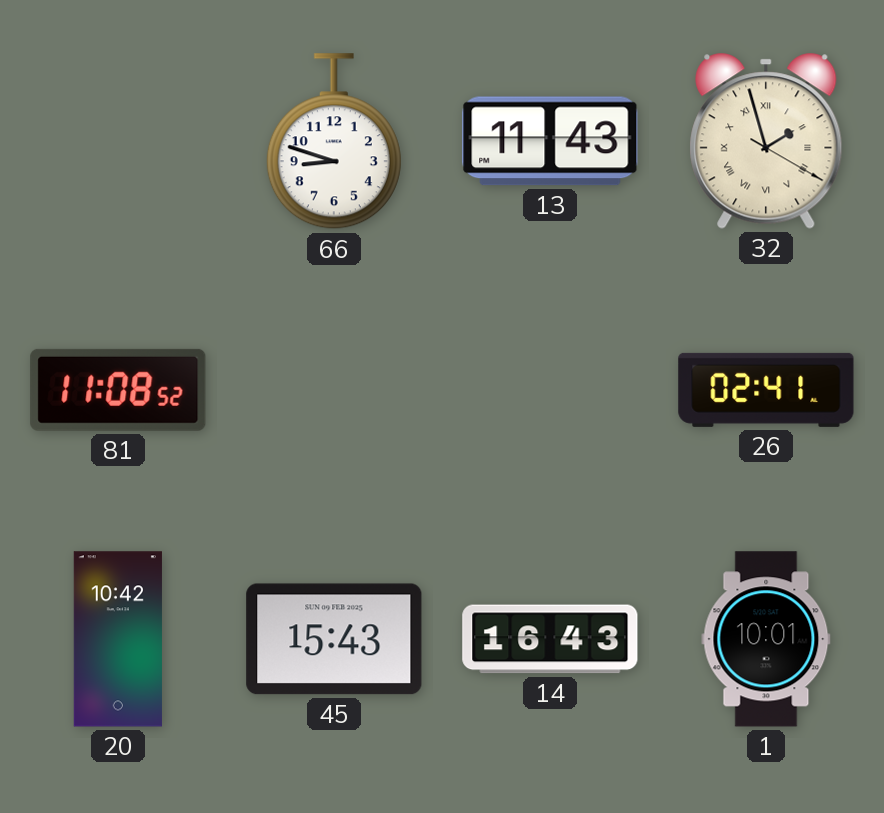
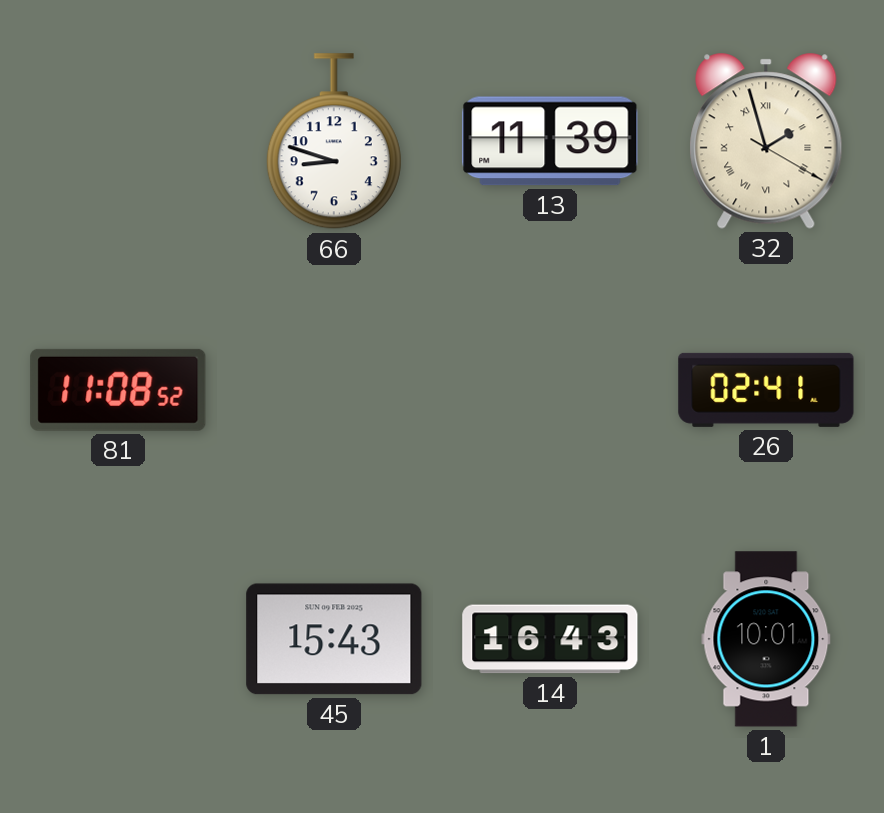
13: 11:43 -> 11:39 (550, 141)
20: 10:42 -> none (118, 639)
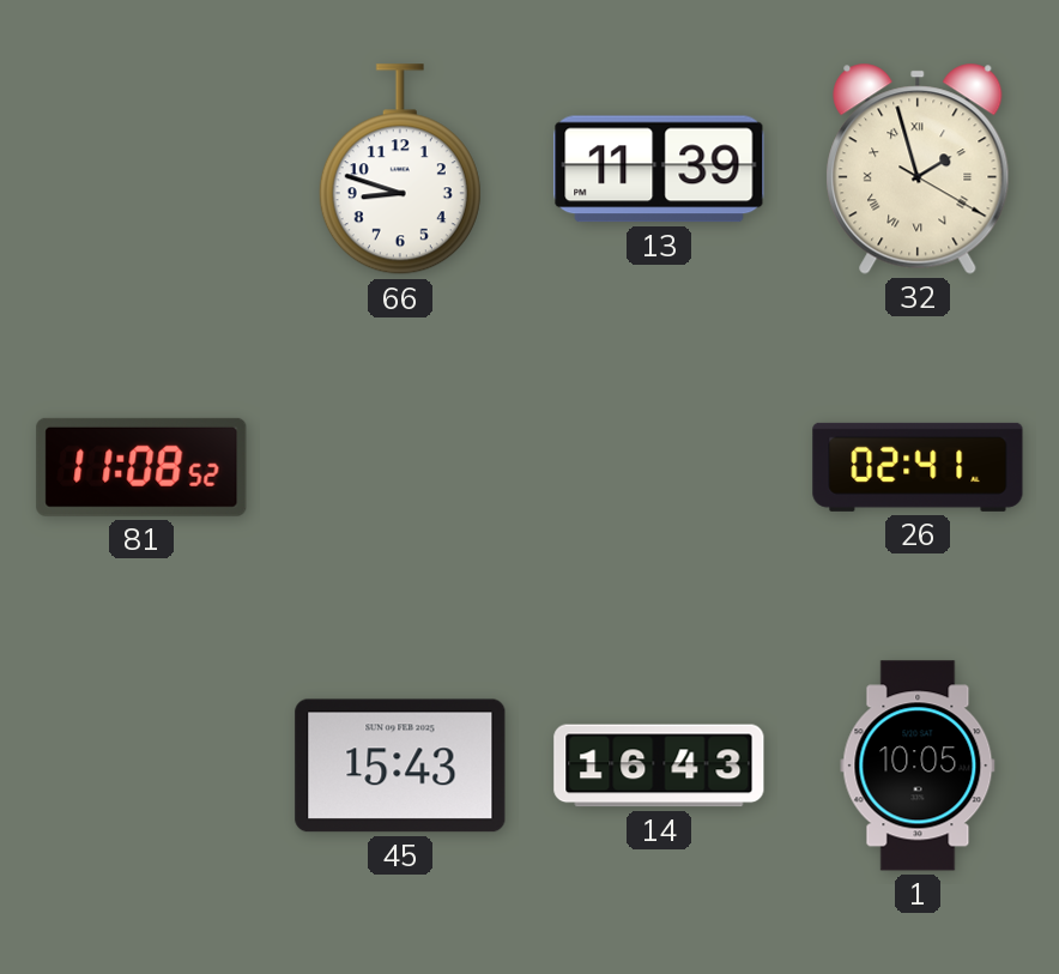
1: 10:01 -> 10:05 (918, 766)
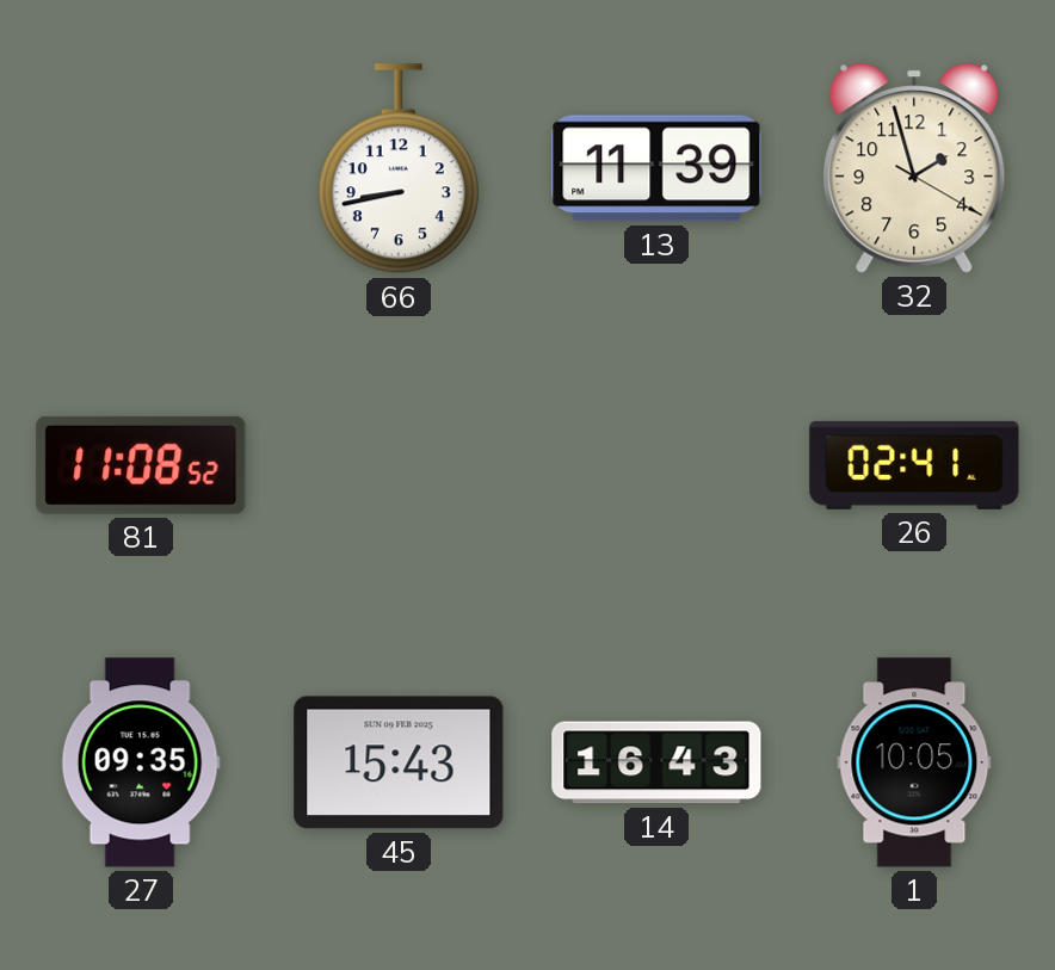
66: 8:48 -> 8:43 (399, 169)
32 numerals: Roman -> Arabic (914, 168)
27: none -> 09:35 (141, 762)
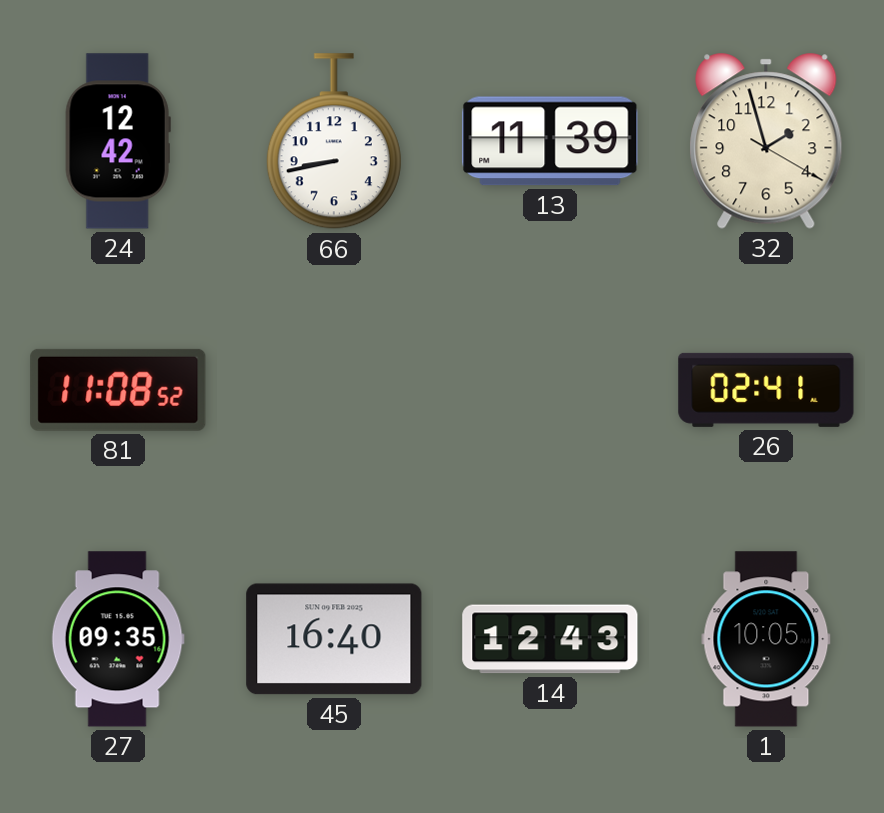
24: none -> 12:42 (118, 141)
45: 15:43 -> 16:40 (334, 639)
14: 16:43 -> 12:43 (550, 639)
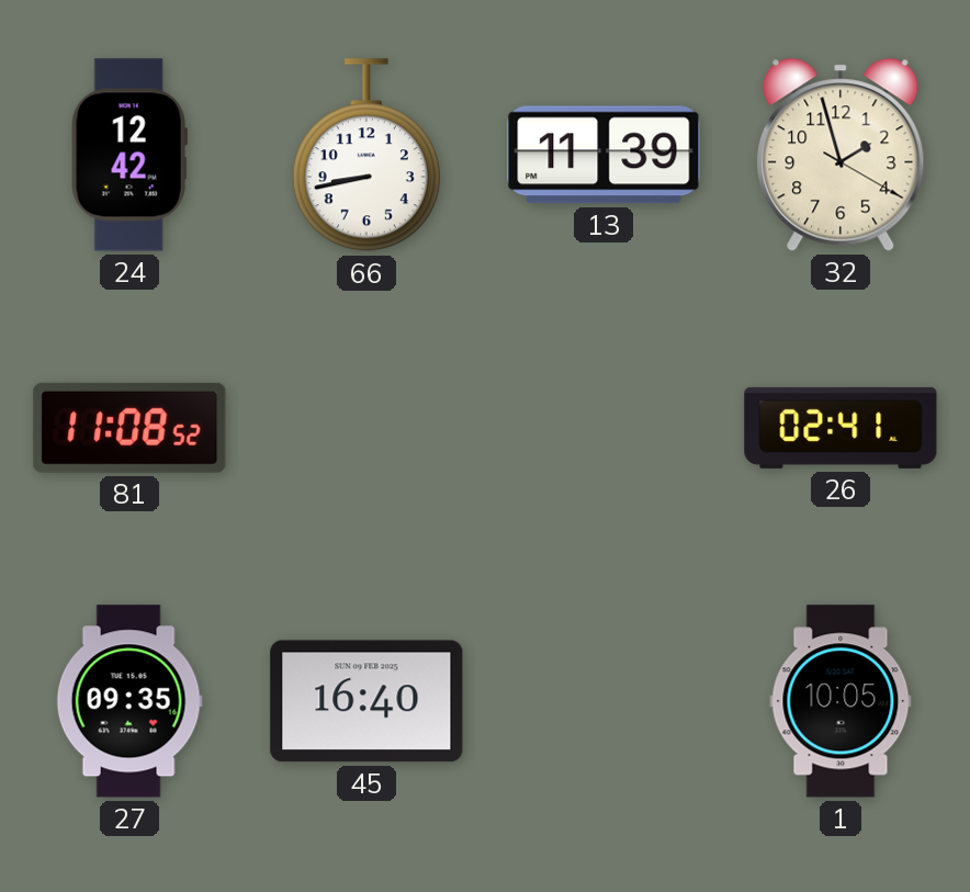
14: 12:43 -> none (550, 639)
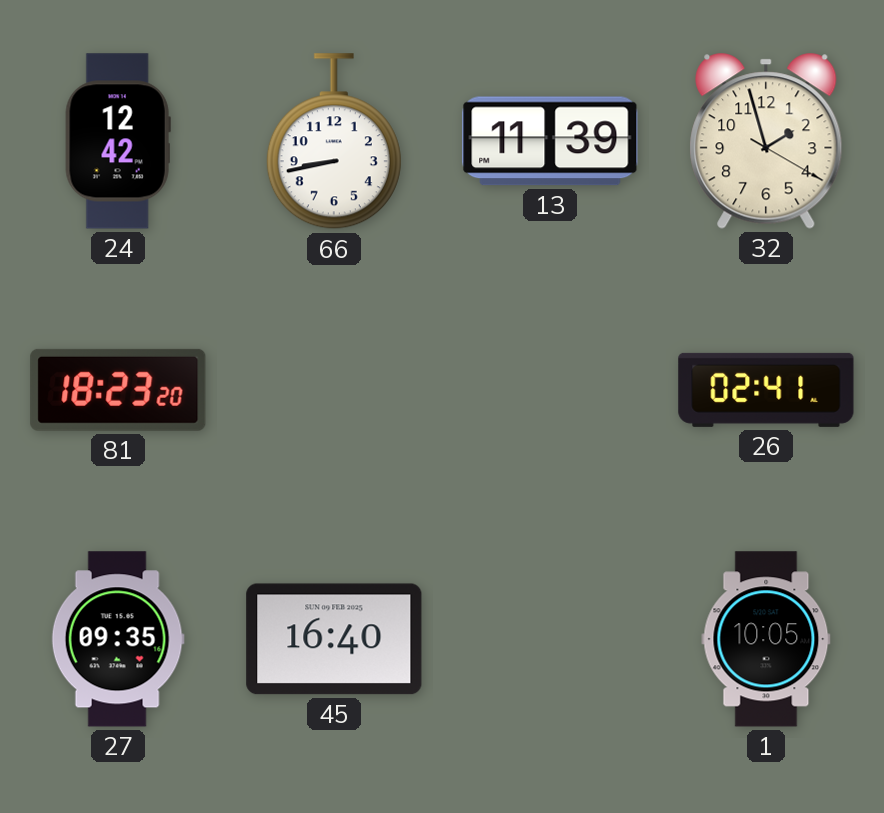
81: 11:08 -> 18:23 (118, 390)
